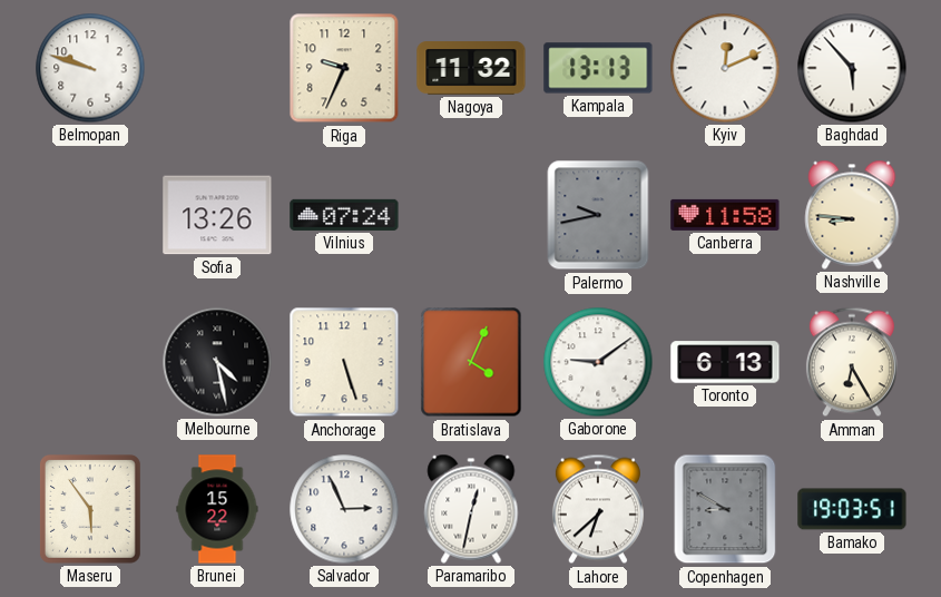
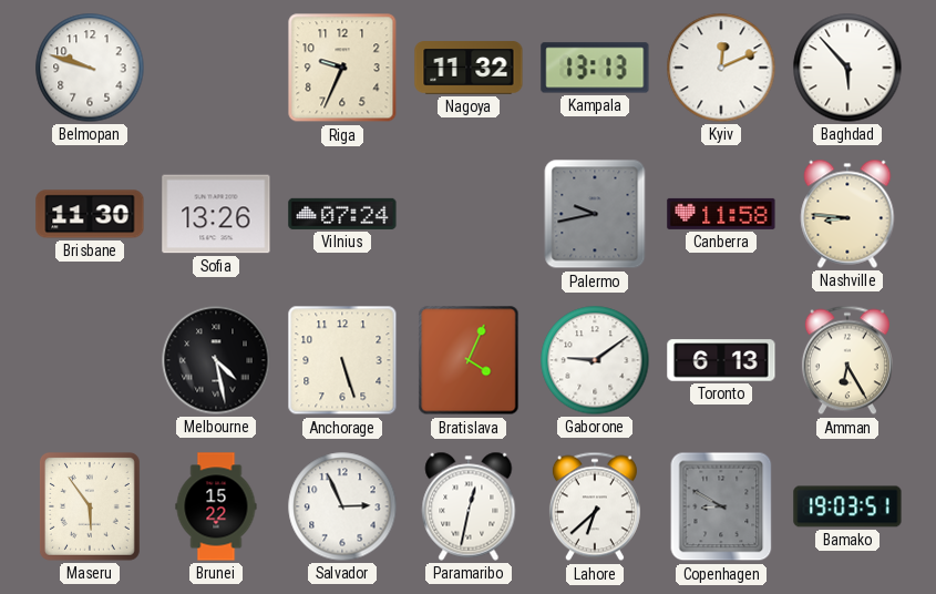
Brisbane: none -> 11:30 (90, 214)
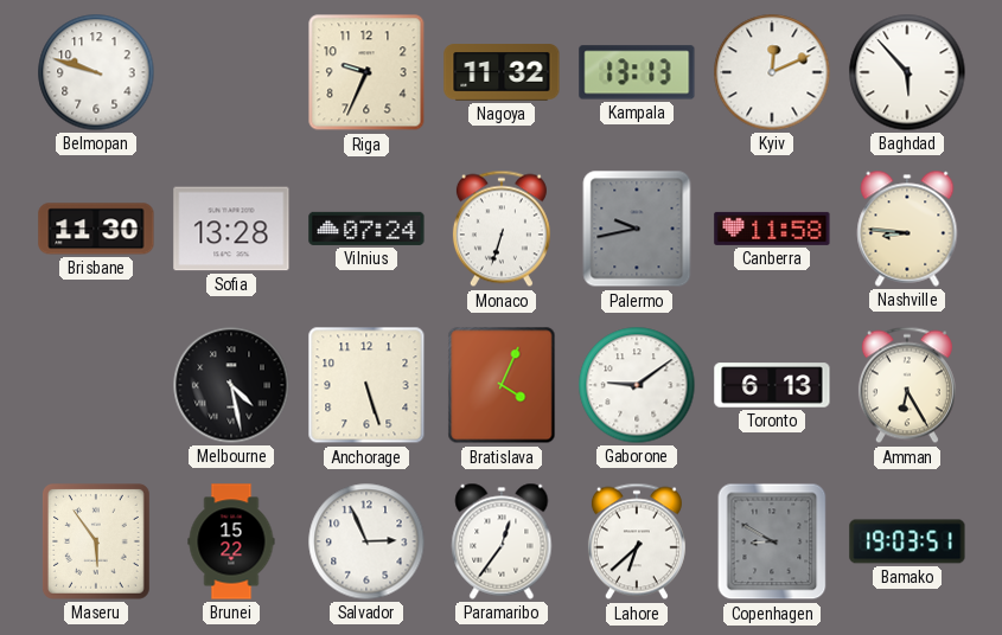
Sofia: 13:26 -> 13:28 (231, 229)
Monaco: none -> 6:33 (502, 229)
Paramaribo: 12:32 -> 12:36 (502, 541)
